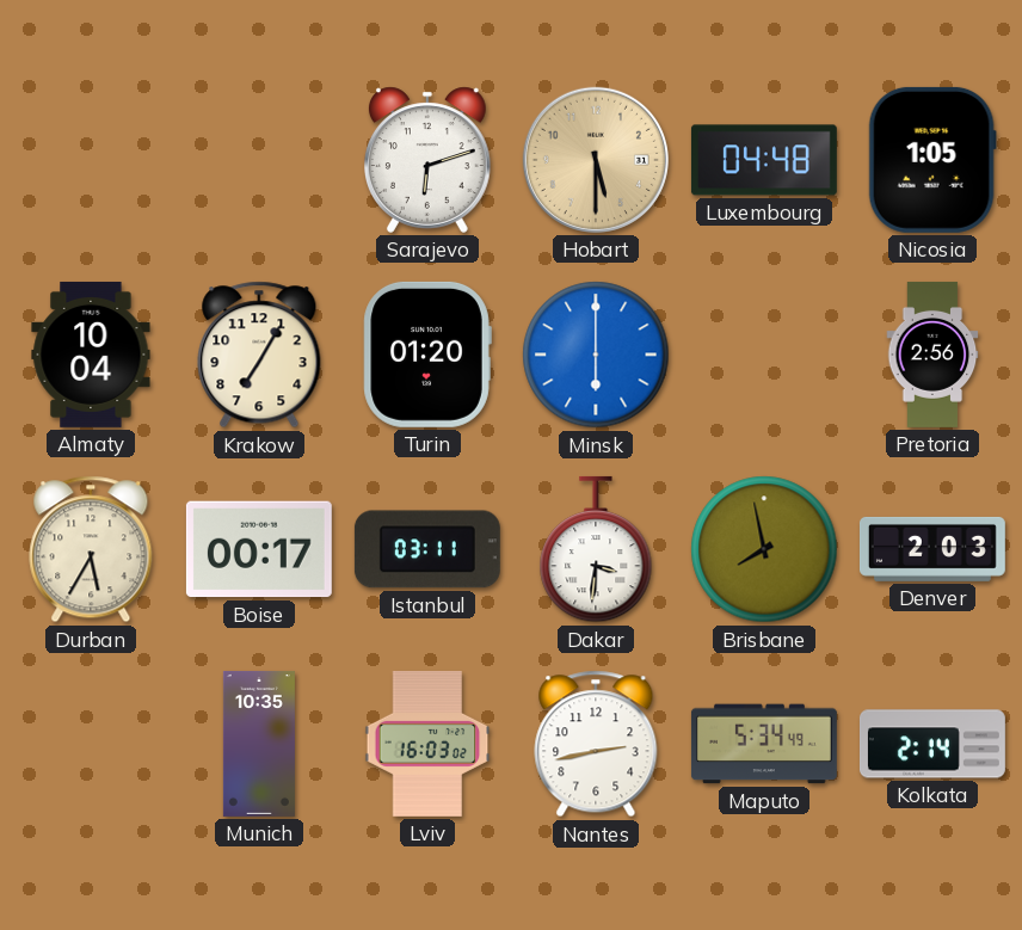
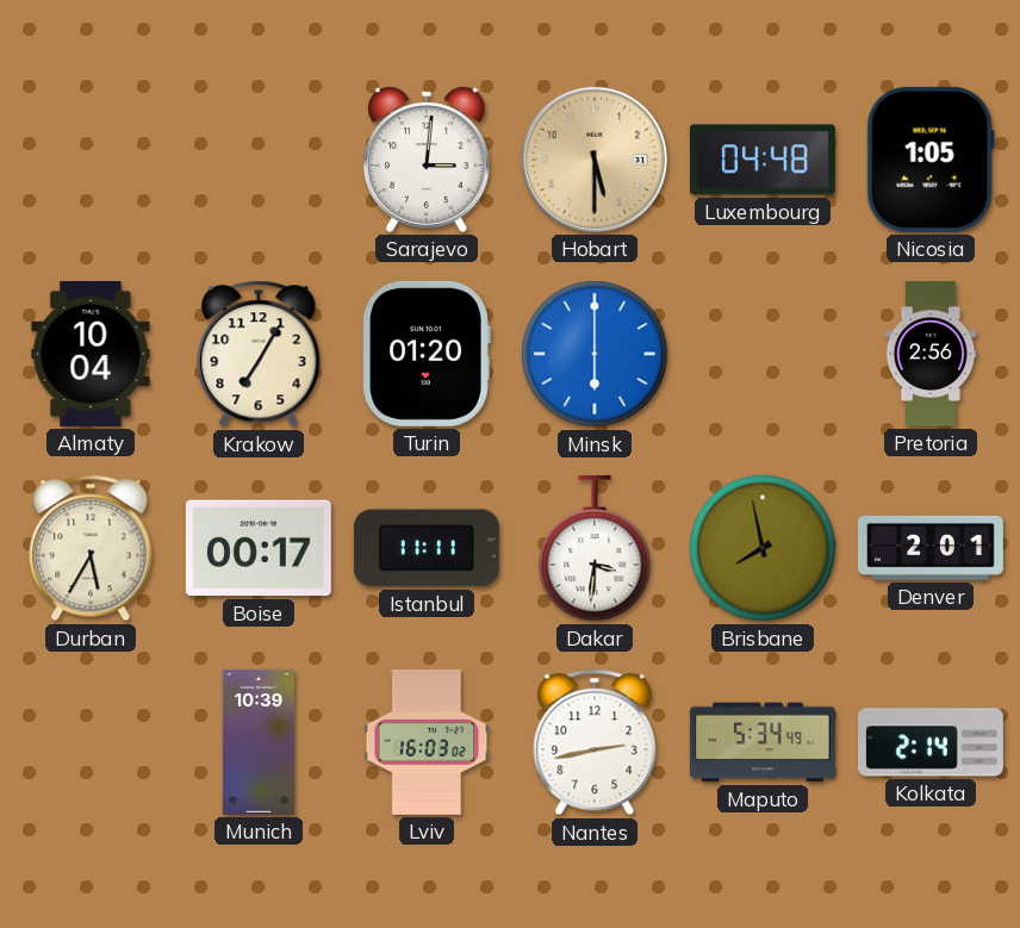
Sarajevo: 6:12 -> 3:01 (428, 160)
Istanbul: 03:11 -> 11:11 (427, 548)
Denver: 2:03 -> 2:01 (931, 548)
Munich: 10:35 -> 10:39 (259, 742)
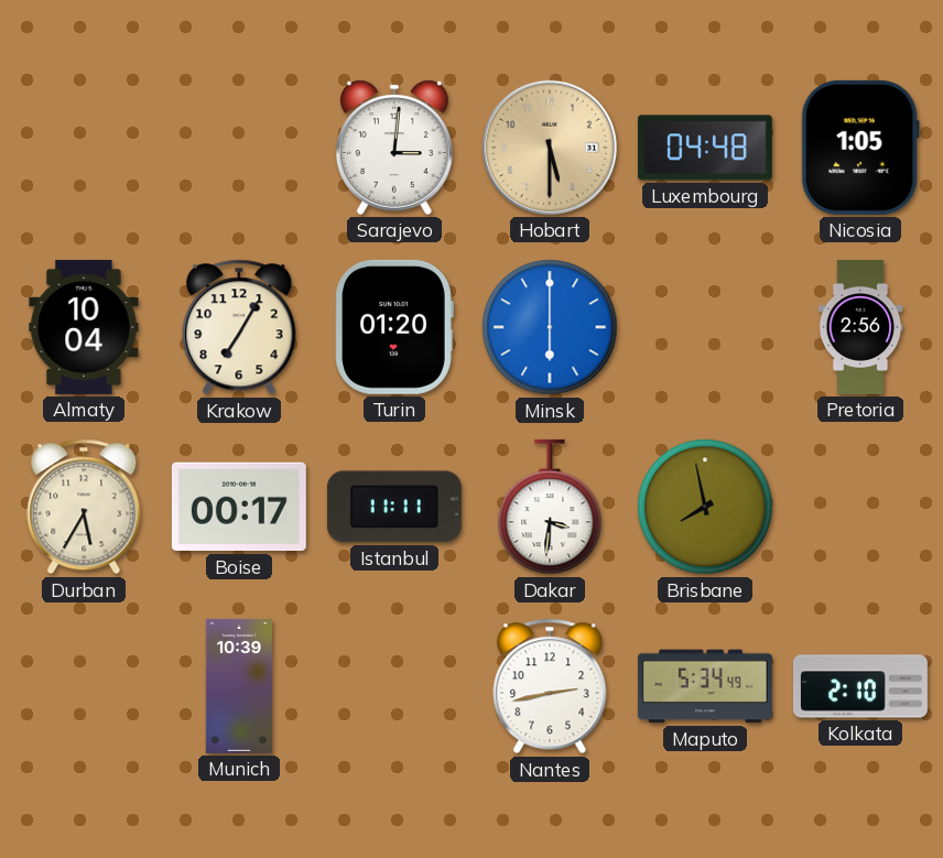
Denver: 2:01 -> none (931, 548)
Lviv: 16:03 -> none (427, 742)
Kolkata: 2:14 -> 2:10 (860, 686)
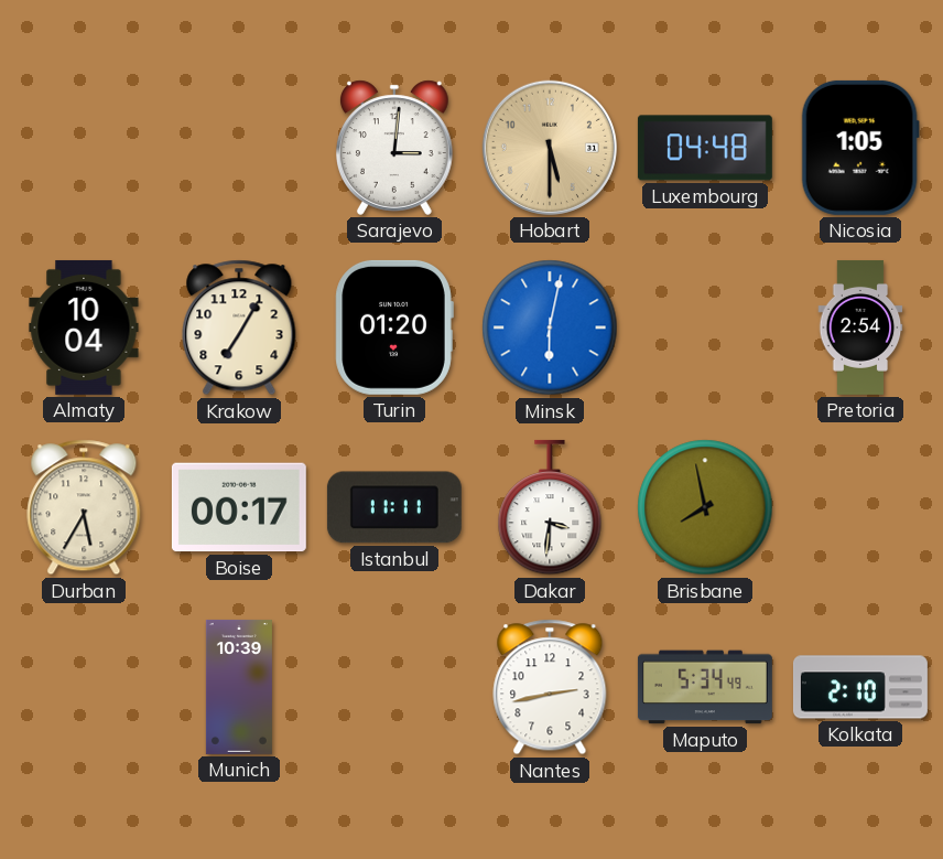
Minsk: 6:00 -> 6:02 (550, 328)
Pretoria: 2:56 -> 2:54 (860, 328)
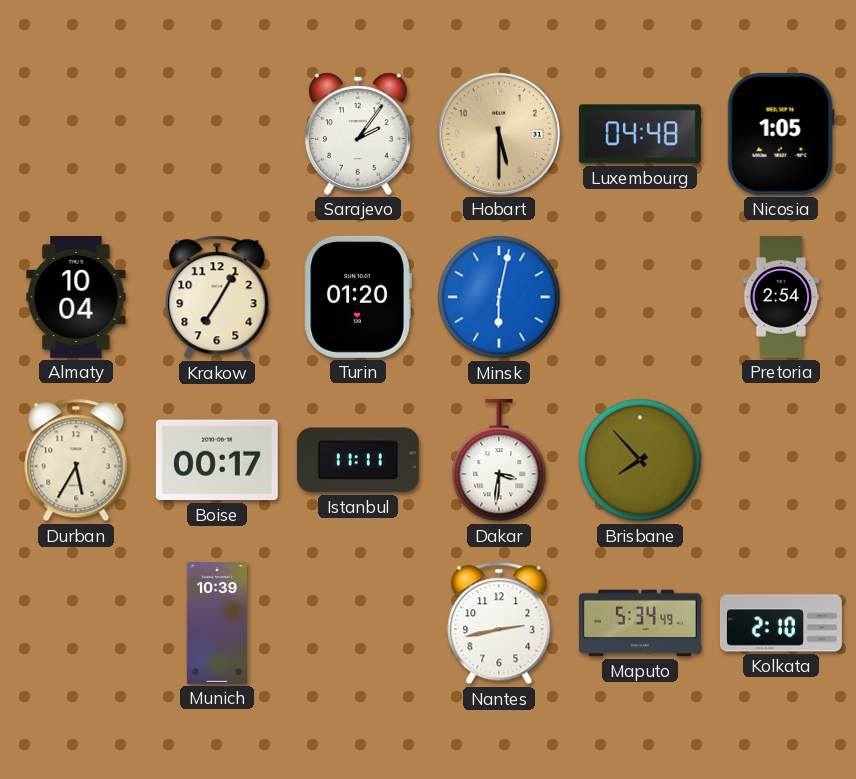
Sarajevo: 3:01 -> 2:06 (359, 134)
Brisbane: 7:58 -> 7:53 (640, 460)
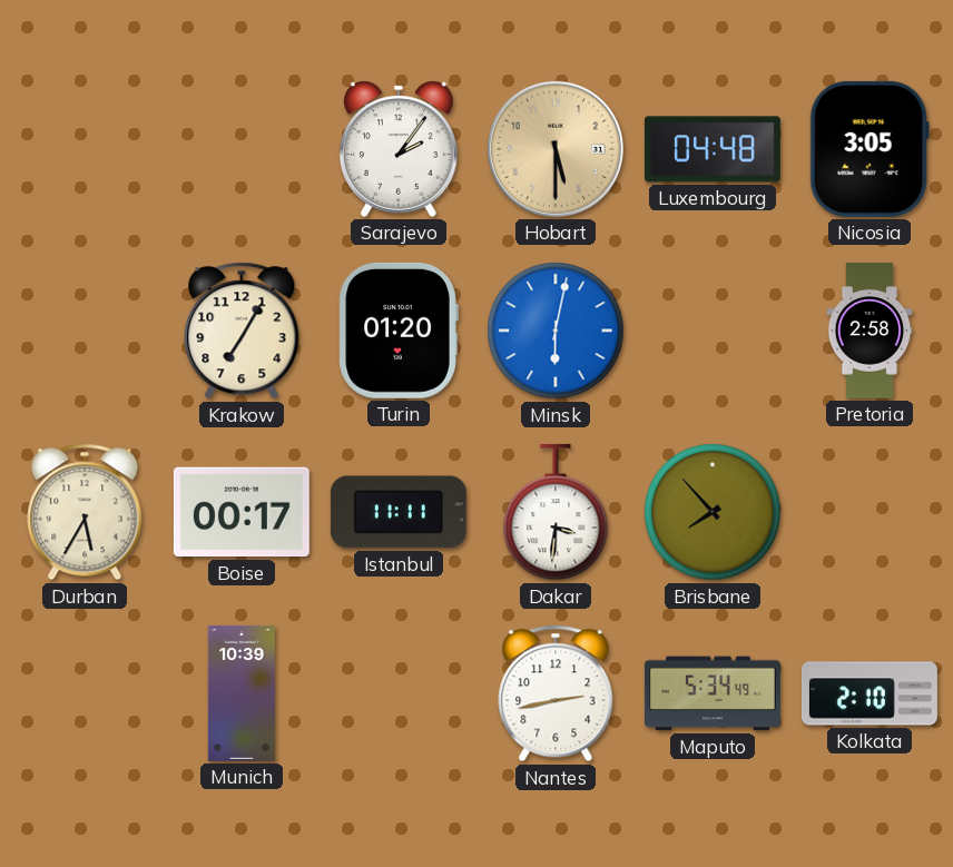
Nicosia: 1:05 -> 3:05 (870, 149)
Almaty: 10:04 -> none (76, 297)
Pretoria: 2:54 -> 2:58 (870, 331)
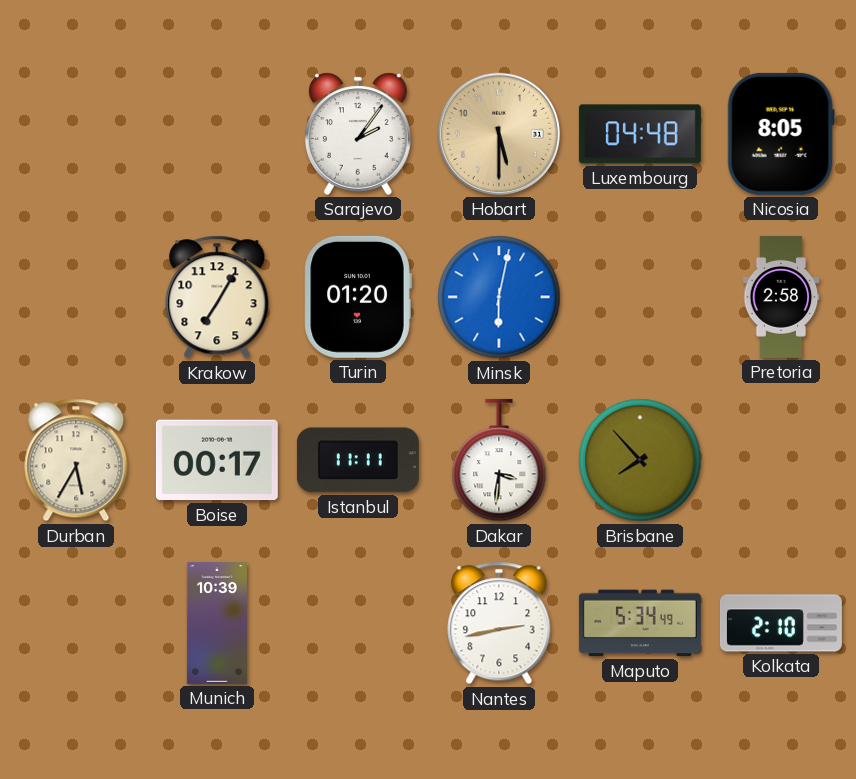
Nicosia: 3:05 -> 8:05 (781, 134)
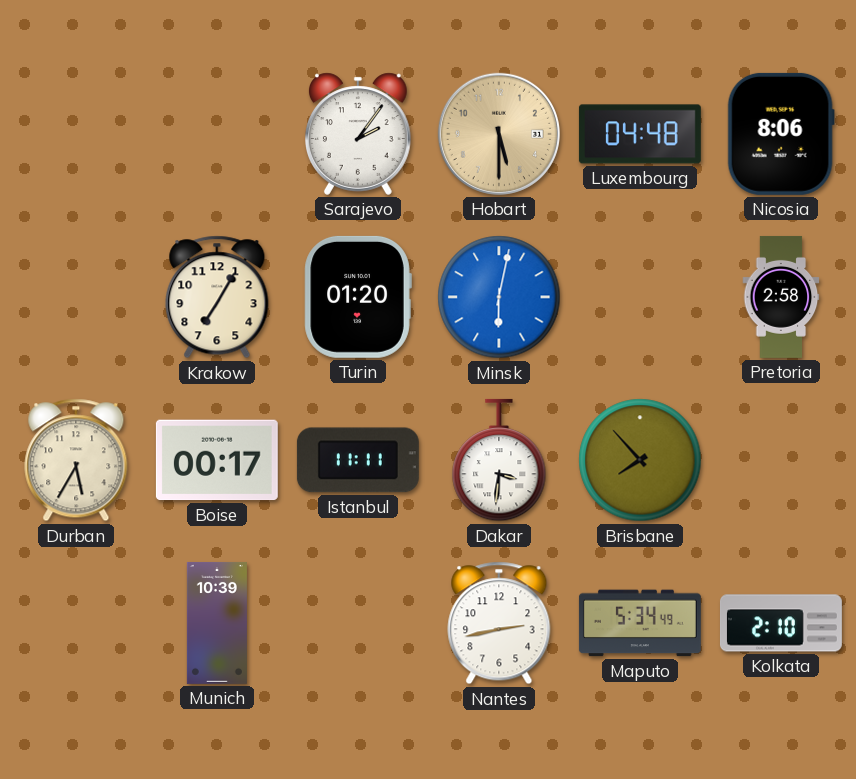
Nicosia: 8:05 -> 8:06 (781, 134)
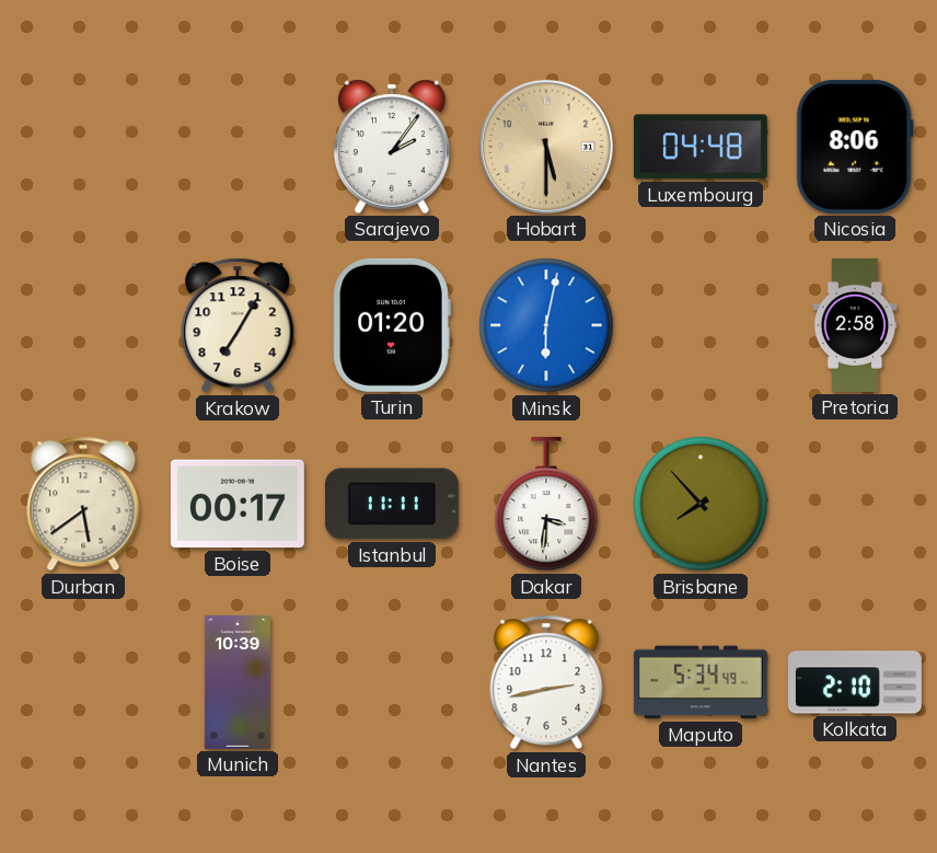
Durban: 5:35 -> 5:39 (83, 504)
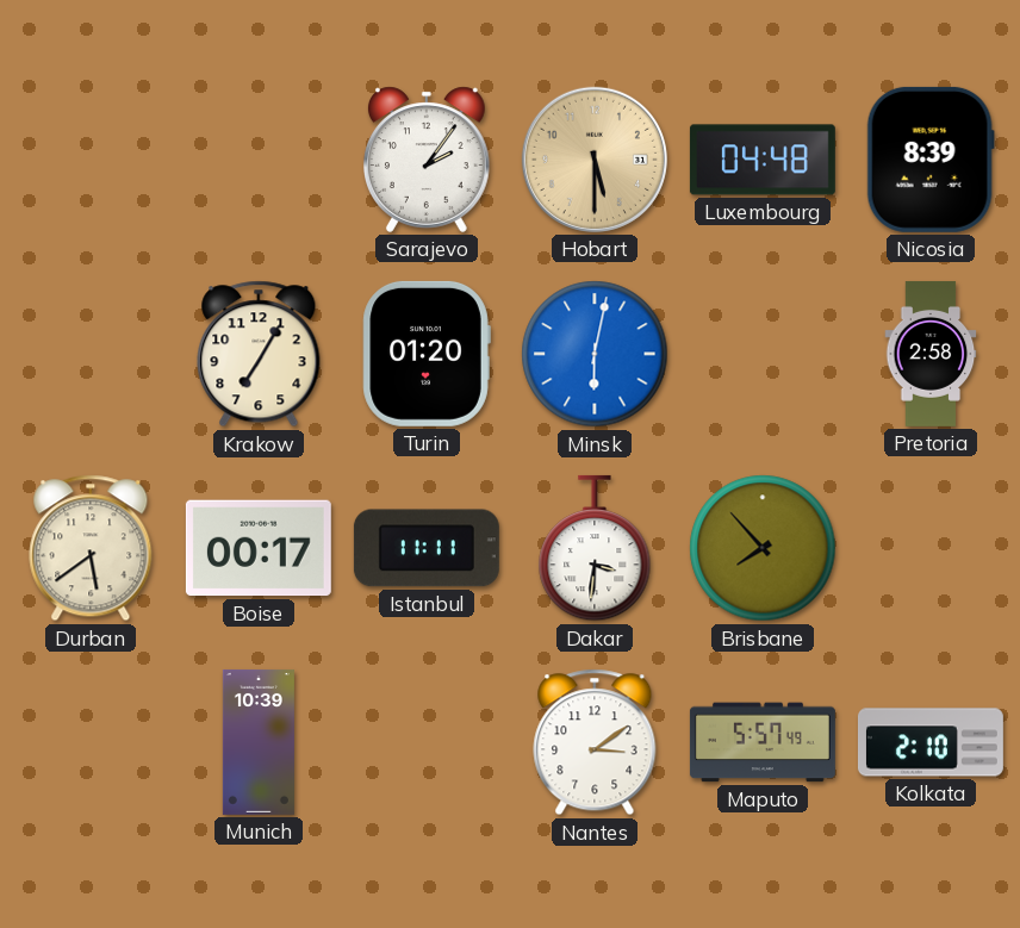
Nicosia: 8:06 -> 8:39 (931, 160)
Nantes: 2:43 -> 3:09 (595, 742)
Maputo: 5:34 -> 5:57 (763, 742)
